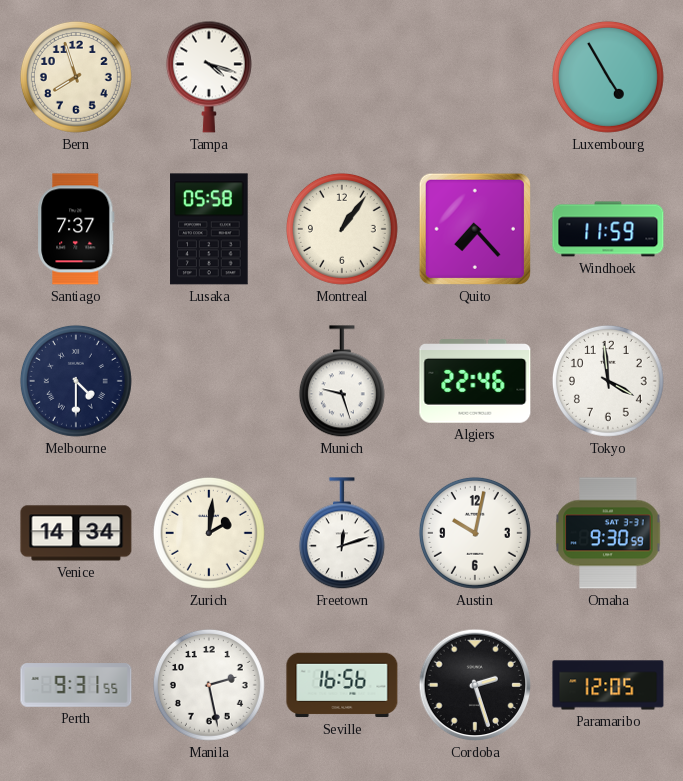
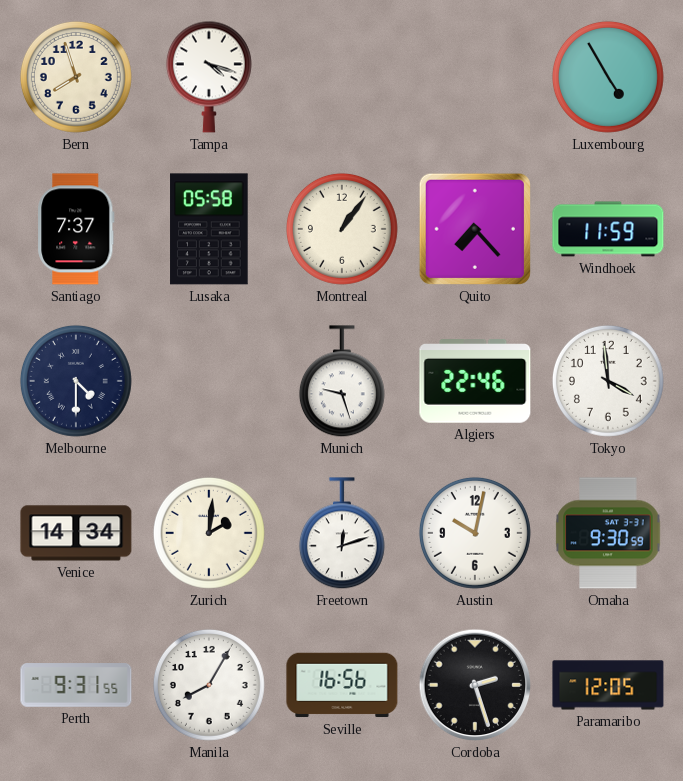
Manila: 2:28 -> 8:05 (209, 685)
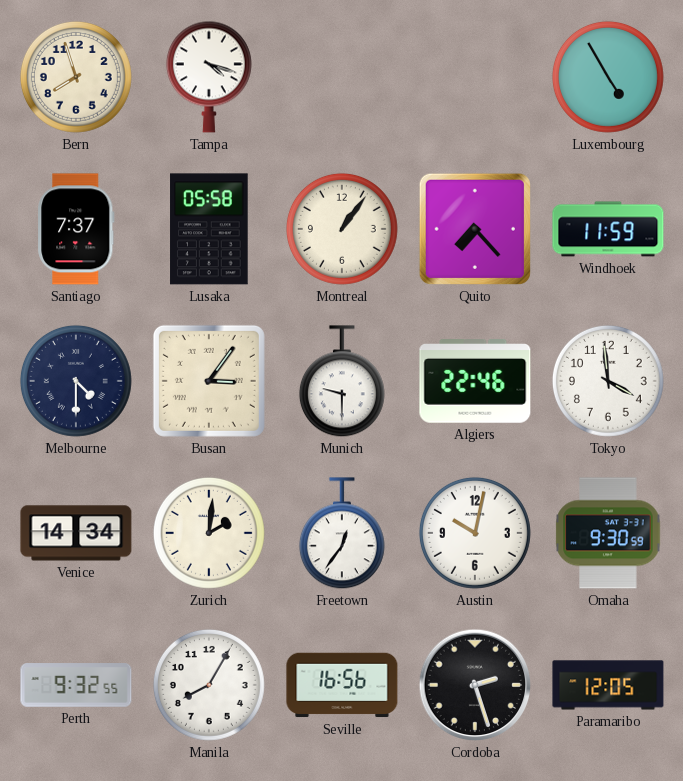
Busan: none -> 3:06 (209, 381)
Munich: 9:27 -> 9:30 (342, 382)
Freetown: 12:12 -> 12:36 (342, 534)
Perth: 9:31 -> 9:32 (76, 685)
